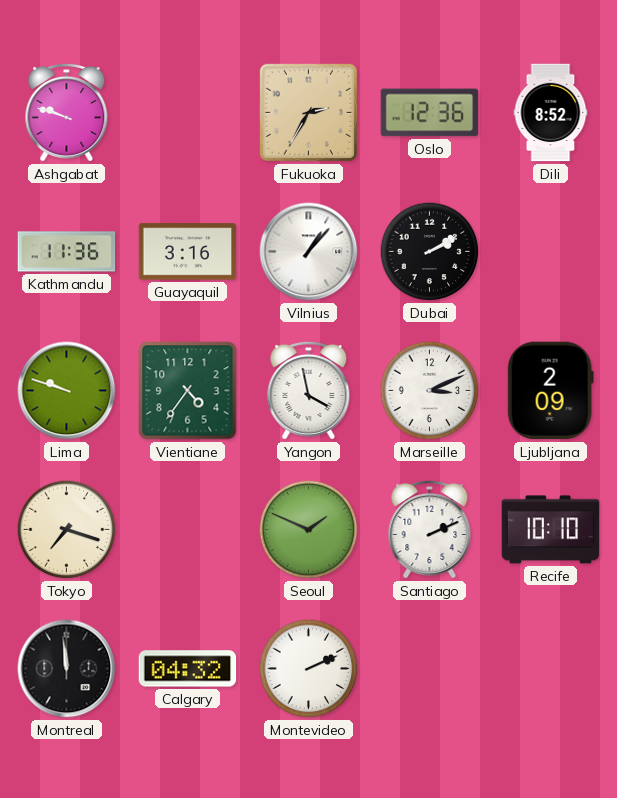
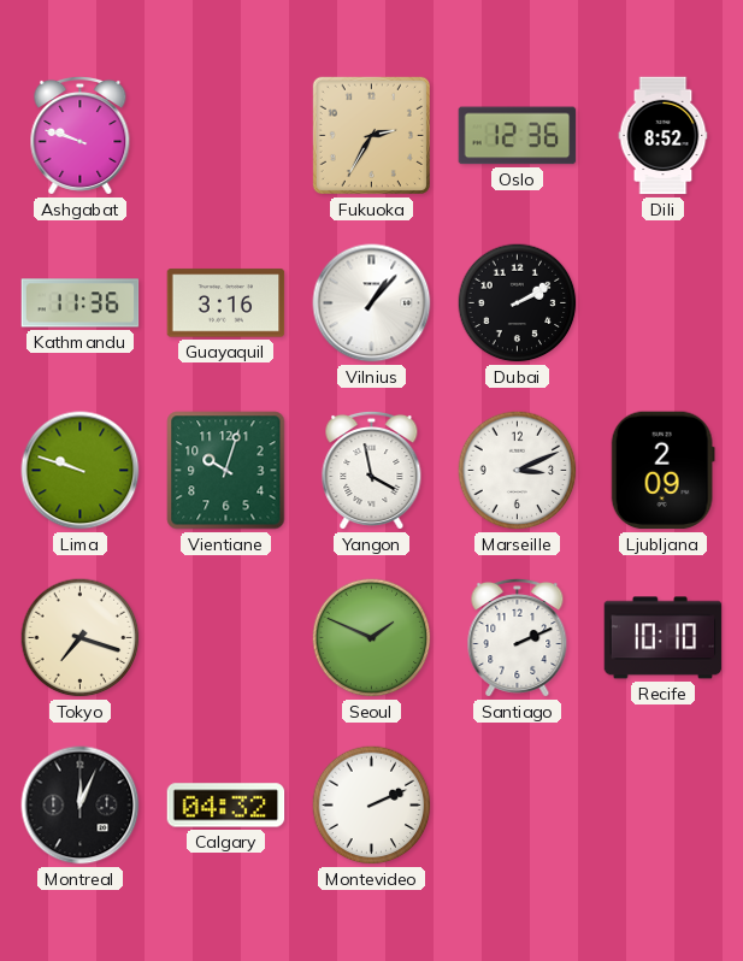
Vientiane: 4:36 -> 10:03 (226, 471)
Montreal: 11:59 -> 12:04 (81, 806)
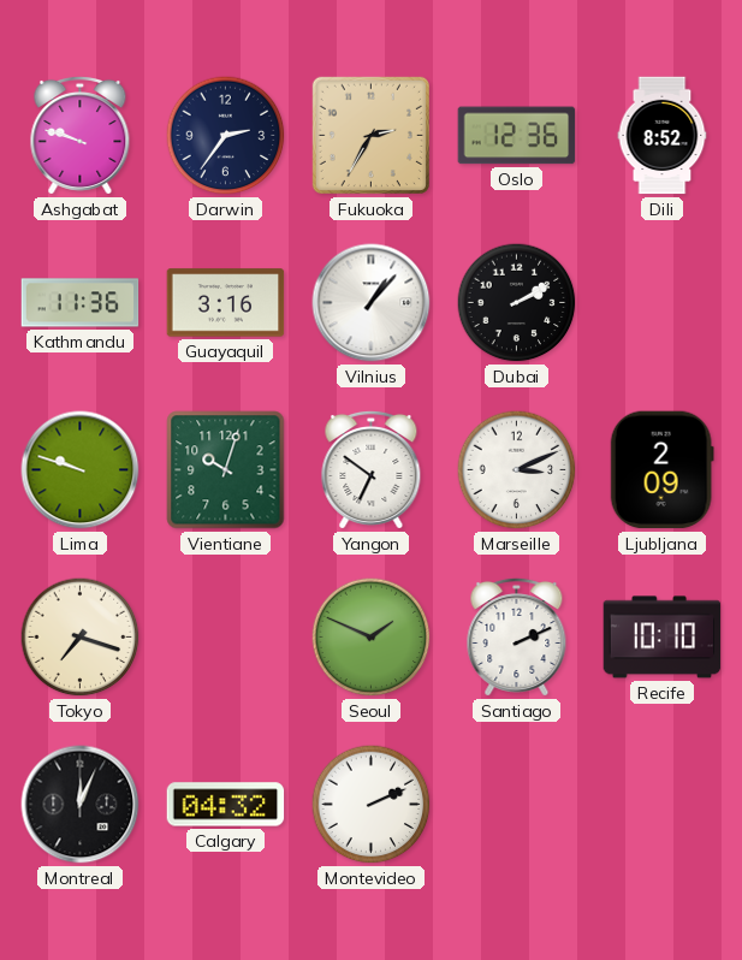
Darwin: none -> 2:36 (226, 136)
Yangon: 3:58 -> 6:51 (372, 469)
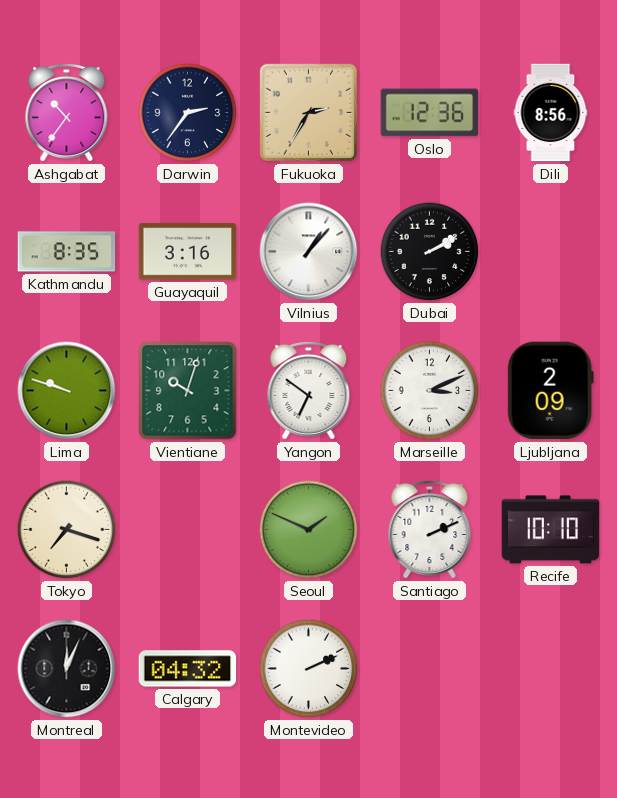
Ashgabat: 9:48 -> 10:36 (67, 112)
Dili: 8:52 -> 8:56 (551, 113)
Kathmandu: 11:36 -> 8:35 (67, 252)
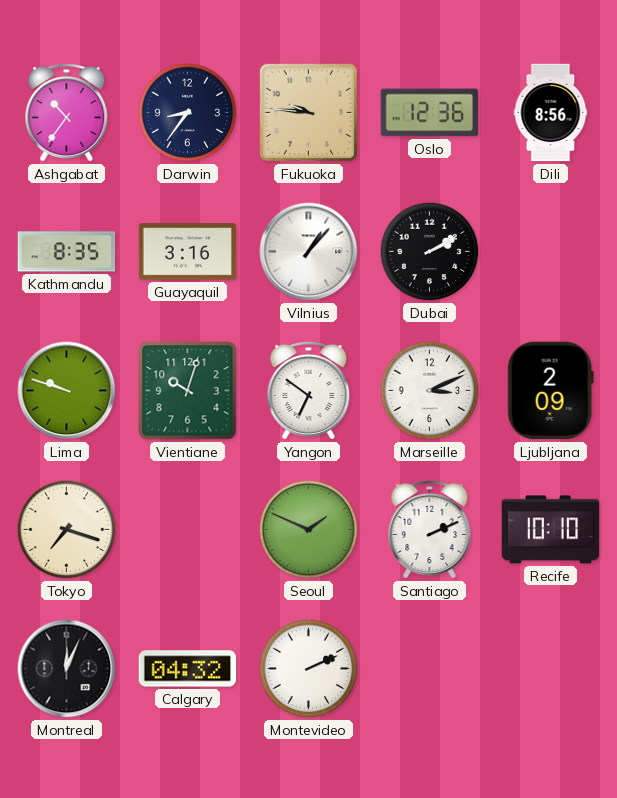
Darwin: 2:36 -> 8:36 (188, 113)
Fukuoka: 2:35 -> 9:46 (308, 112)
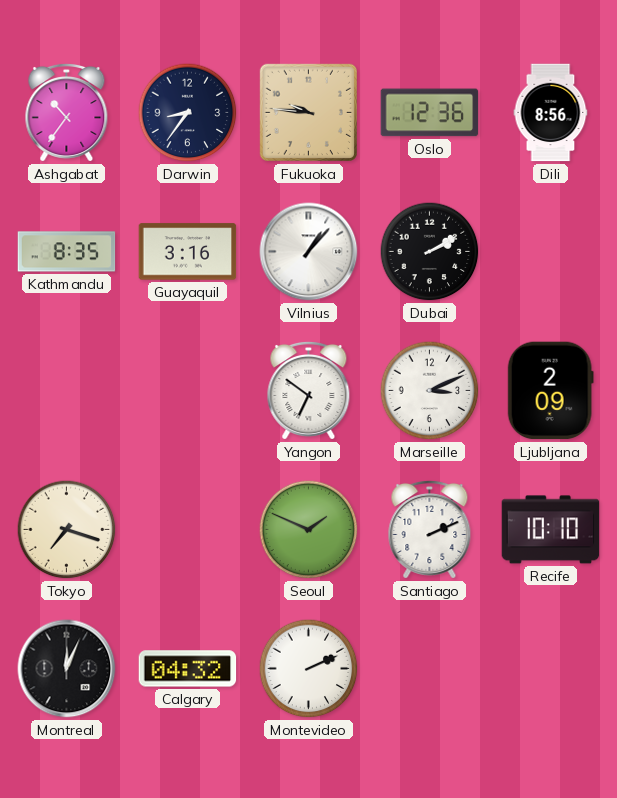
Lima: 9:48 -> none (67, 391)
Vientiane: 10:03 -> none (188, 391)
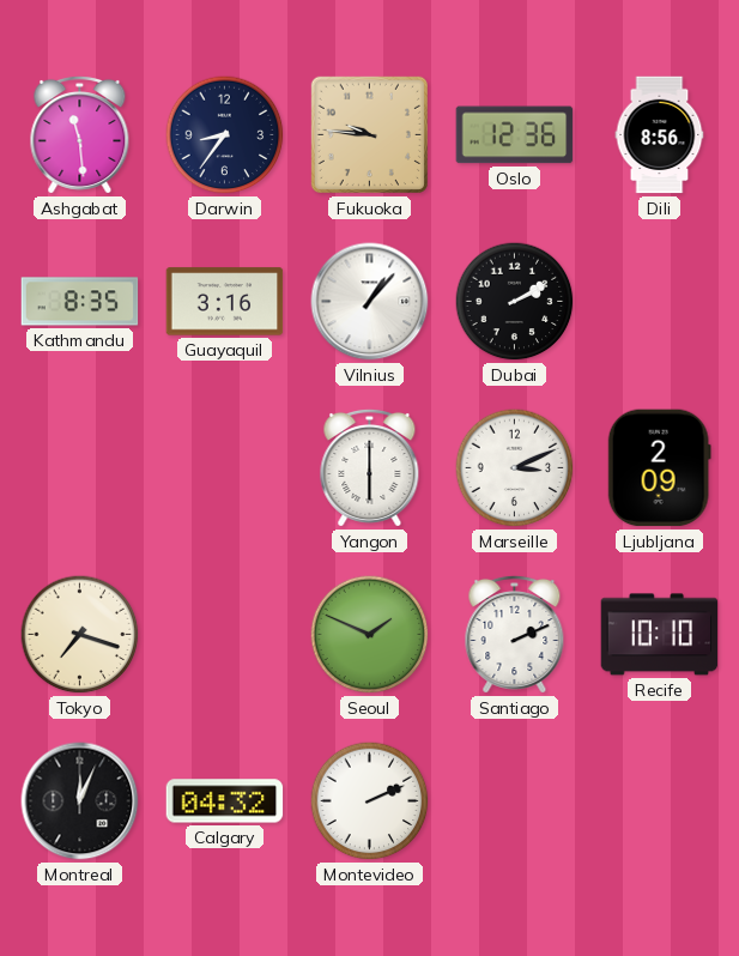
Ashgabat: 10:36 -> 11:29 (80, 134)
Yangon: 6:51 -> 6:00 (370, 467)
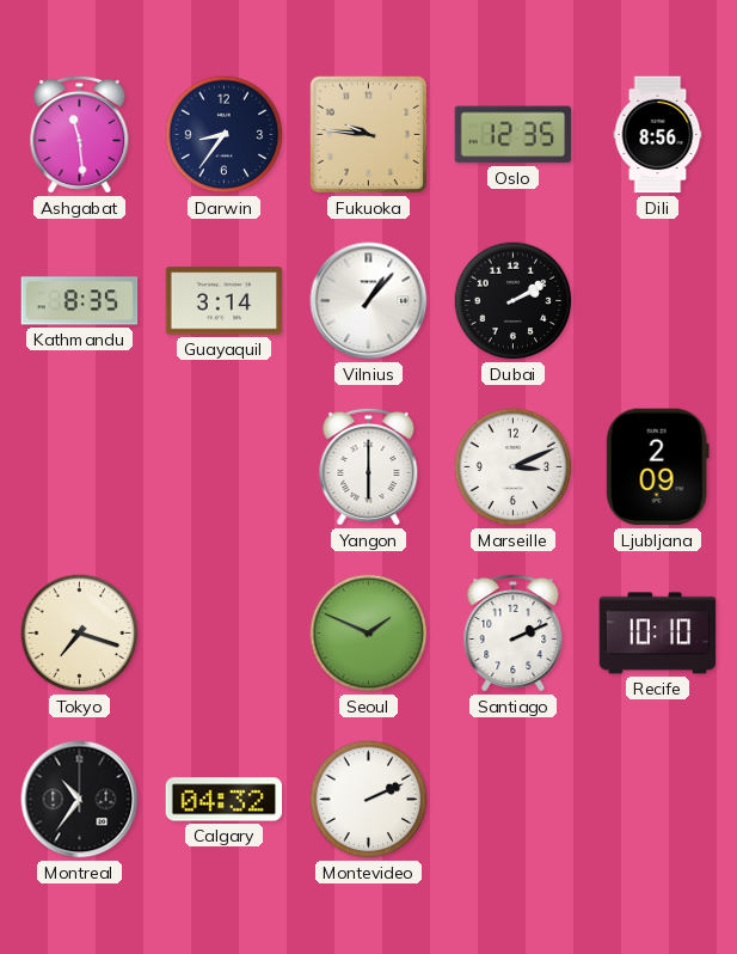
Oslo: 12:36 -> 12:35 (514, 135)
Guayaquil: 3:16 -> 3:14 (225, 301)
Montreal: 12:04 -> 10:36 (80, 800)
